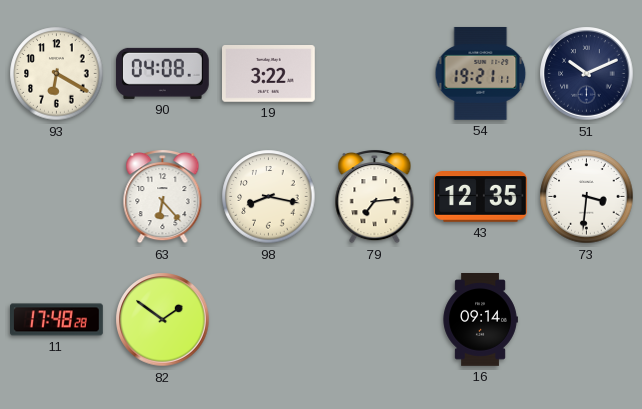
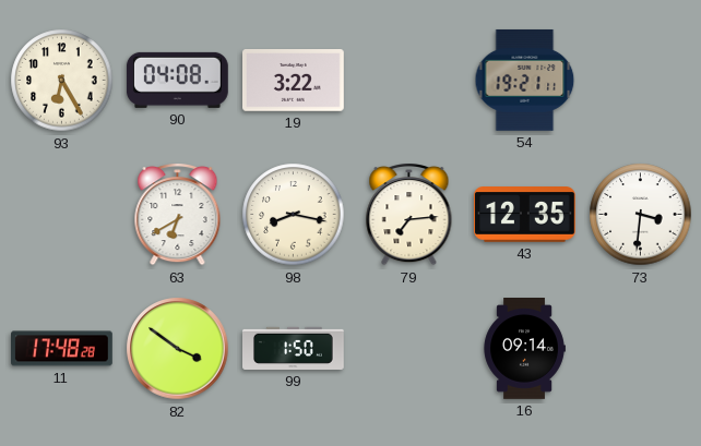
93: 6:20 -> 6:25 (62, 81)
51: 10:11 -> none (587, 74)
63: 6:23 -> 6:40 (178, 215)
82: 1:51 -> 3:51 (178, 349)
99: none -> 1:50 (294, 348)
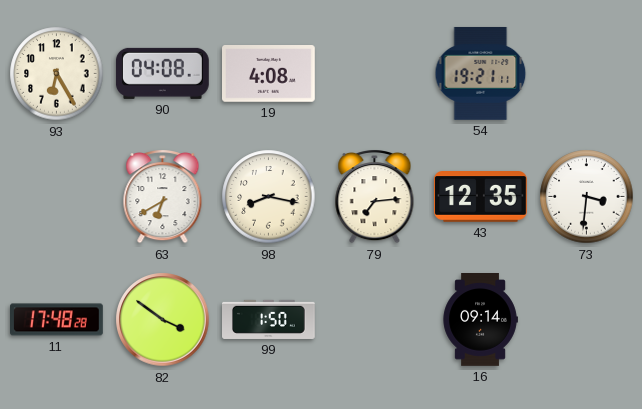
19: 3:22 -> 4:08 (269, 74)
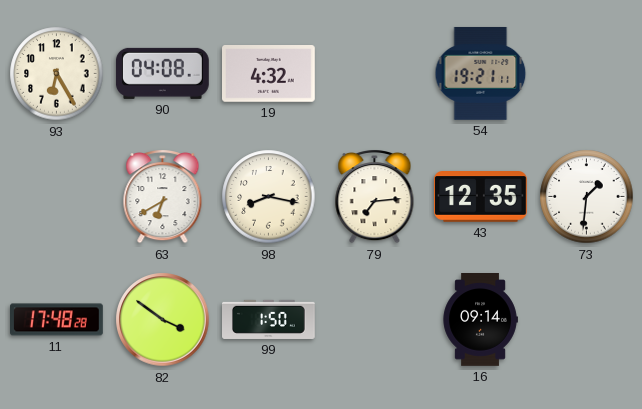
19: 4:08 -> 4:32 (269, 74)
73: 3:31 -> 1:31 (587, 197)
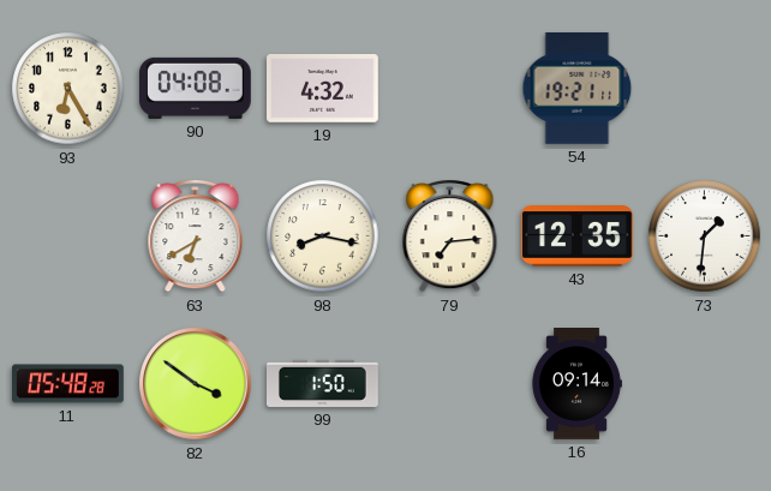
11: 17:48 -> 05:48 (68, 384)
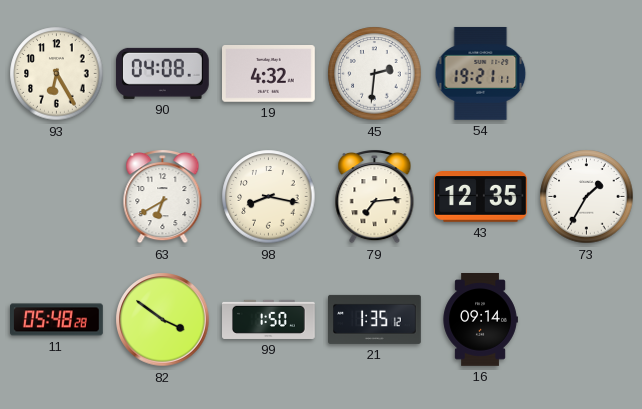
45: none -> 2:31 (375, 74)
73: 1:31 -> 1:35 (587, 197)
21: none -> 1:35 (375, 319)
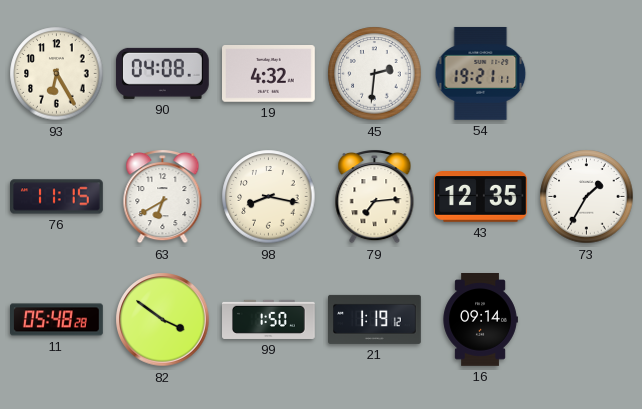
76: none -> 11:15 (57, 197)
21: 1:35 -> 1:19 (375, 319)
